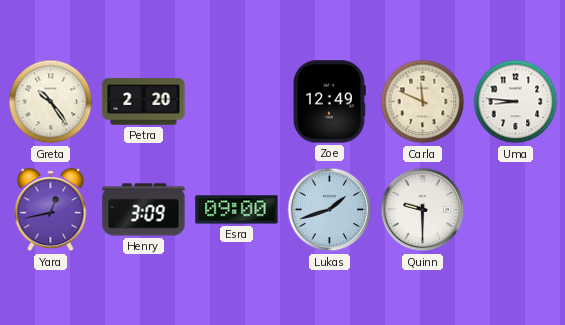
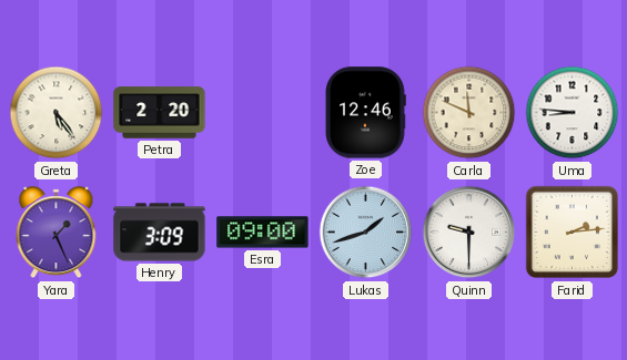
Greta: 10:24 -> 5:24 (57, 113)
Zoe: 12:49 -> 12:46 (366, 113)
Yara: 12:43 -> 1:26 (57, 233)
Farid: none -> 2:14 (573, 233)
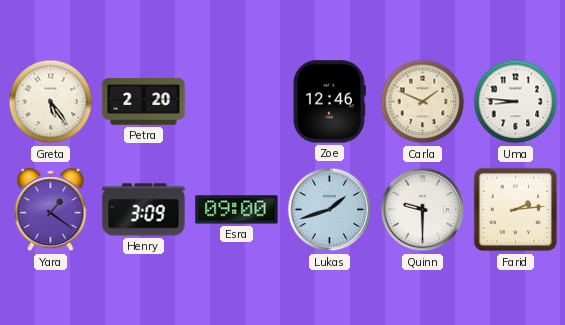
Carla: 11:49 -> 1:49 (423, 102)
Yara: 1:26 -> 1:21 (51, 210)
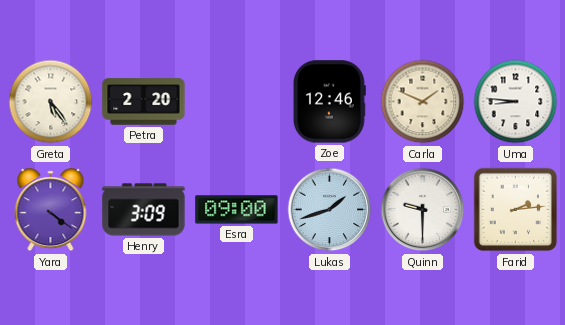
Yara: 1:21 -> 4:21 (51, 210)
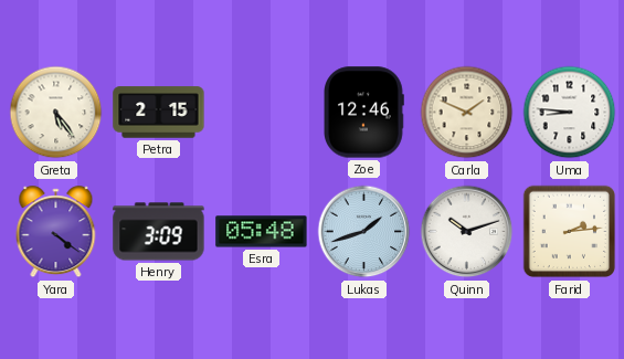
Petra: 2:20 -> 2:15 (159, 113)
Esra: 09:00 -> 05:48 (262, 232)
Quinn: 9:30 -> 10:12 (467, 232)
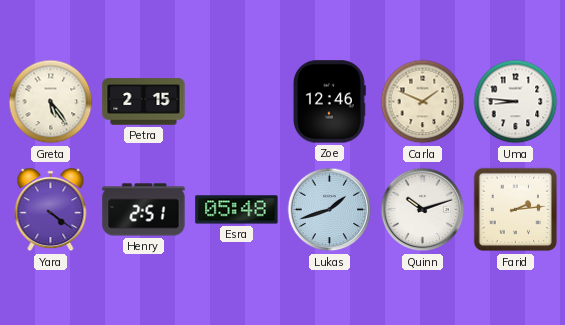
Henry: 3:09 -> 2:51 (144, 210)
